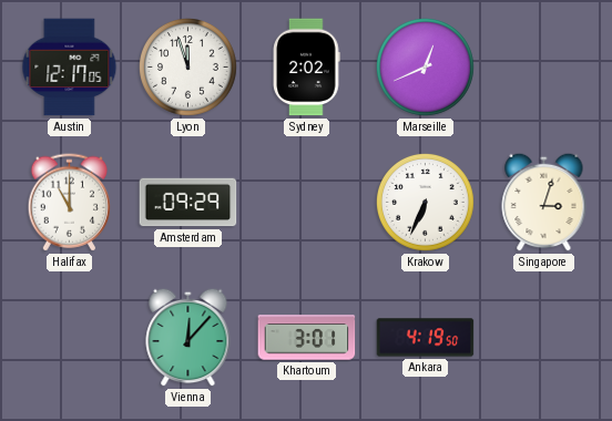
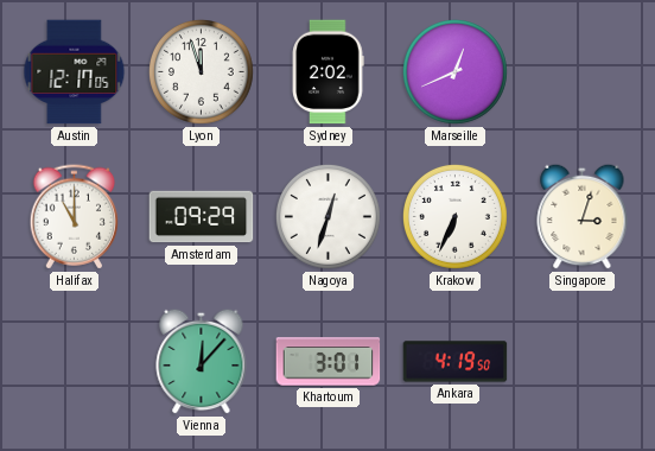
Nagoya: none -> 12:33 (329, 217)
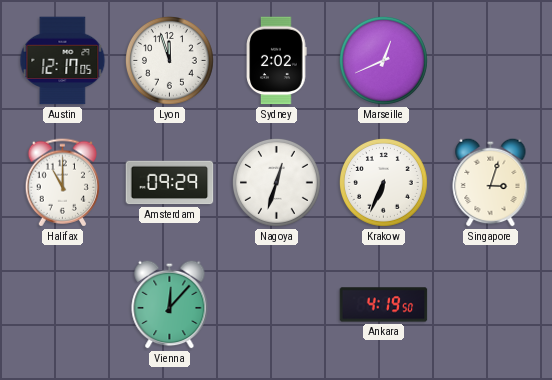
Khartoum: 3:01 -> none (329, 362)
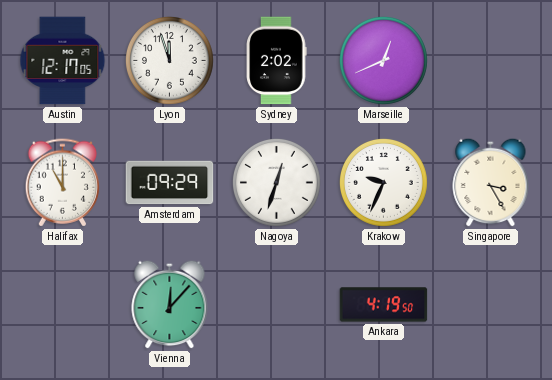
Krakow: 6:34 -> 9:34 (384, 183)
Singapore: 3:03 -> 3:25 (491, 182)
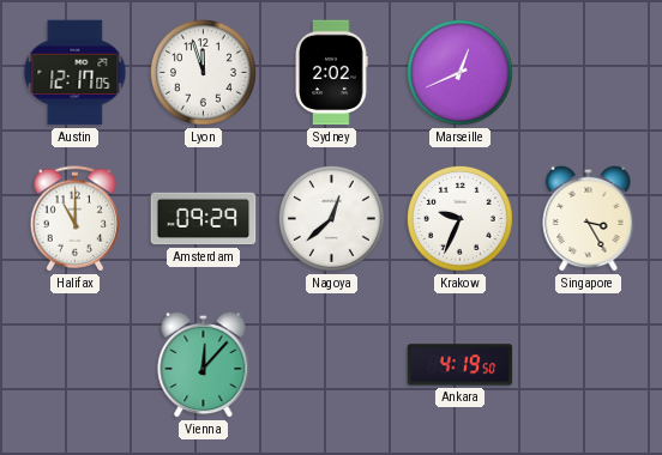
Nagoya: 12:33 -> 12:38 (332, 219)
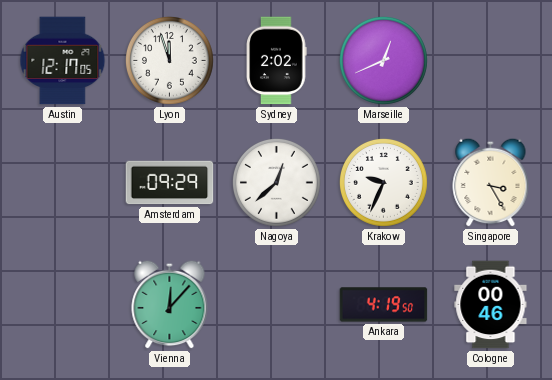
Halifax: 11:00 -> none (74, 219)
Cologne: none -> 00:46 (491, 305)
